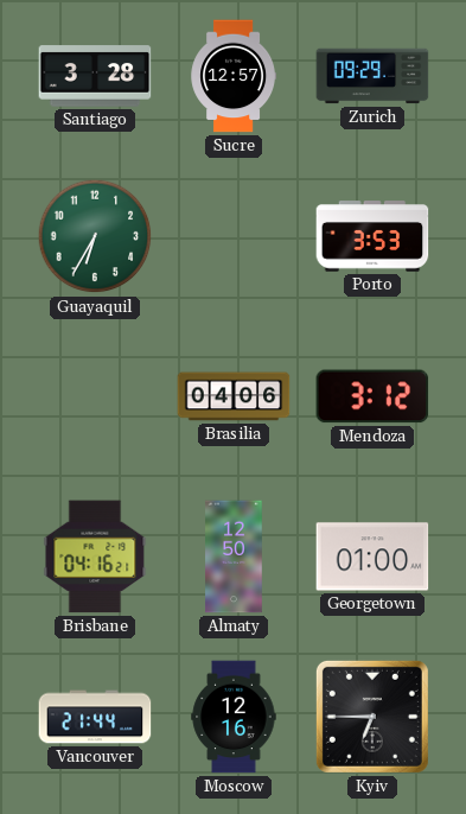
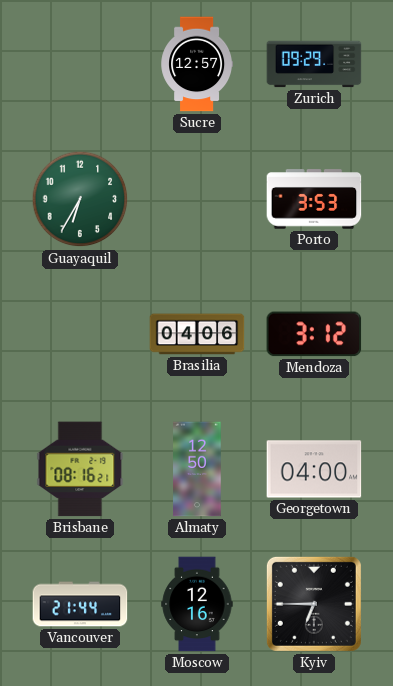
Santiago: 3:28 -> none (95, 76)
Brisbane: 04:16 -> 08:16 (80, 469)
Georgetown: 01:00 -> 04:00 (314, 469)
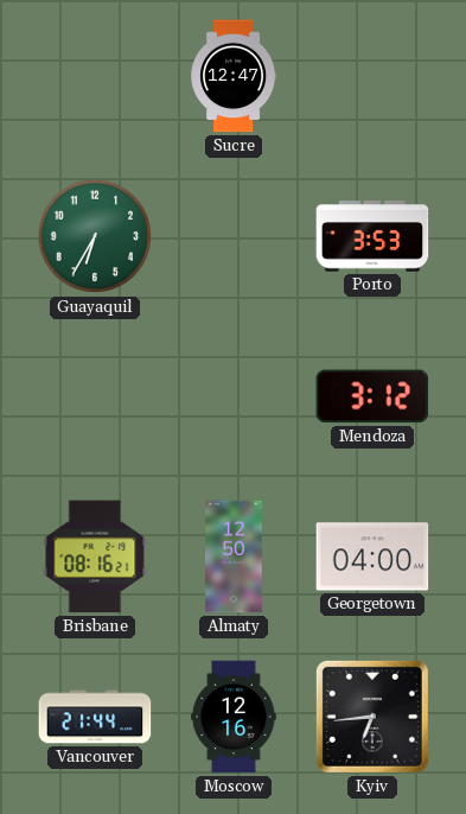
Sucre: 12:57 -> 12:47 (232, 76)
Zurich: 09:29 -> none (314, 64)
Brasilia: 04:06 -> none (197, 334)
Kyiv: 6:45 -> 6:44 (372, 717)
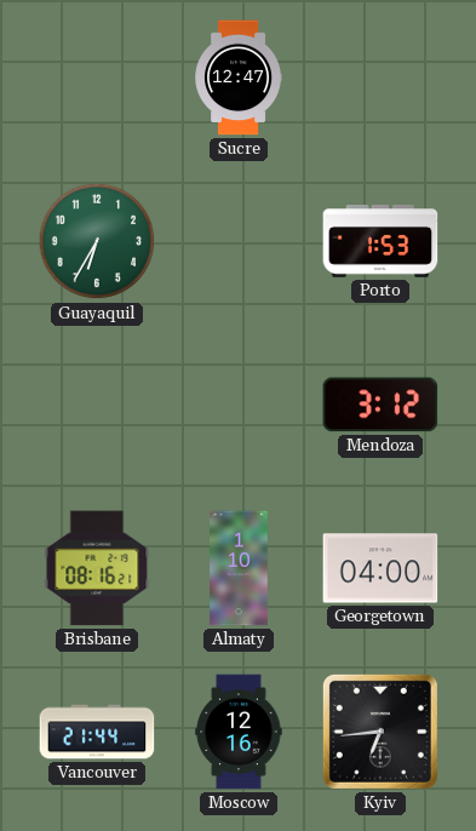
Porto: 3:53 -> 1:53 (380, 241)
Almaty: 12:50 -> 1:10 (239, 568)
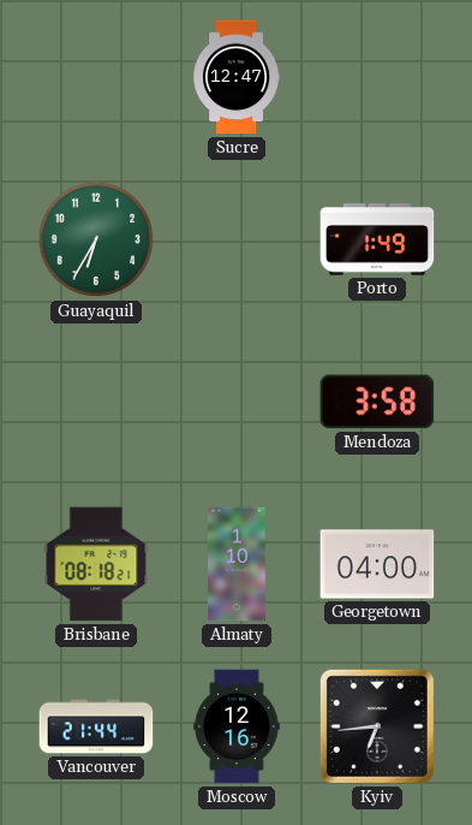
Porto: 1:53 -> 1:49 (377, 239)
Mendoza: 3:12 -> 3:58 (377, 402)
Brisbane: 08:16 -> 08:18 (96, 564)
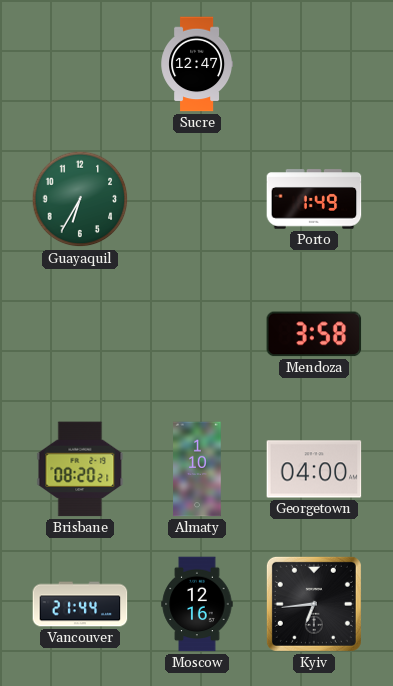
Brisbane: 08:18 -> 08:20 (80, 469)
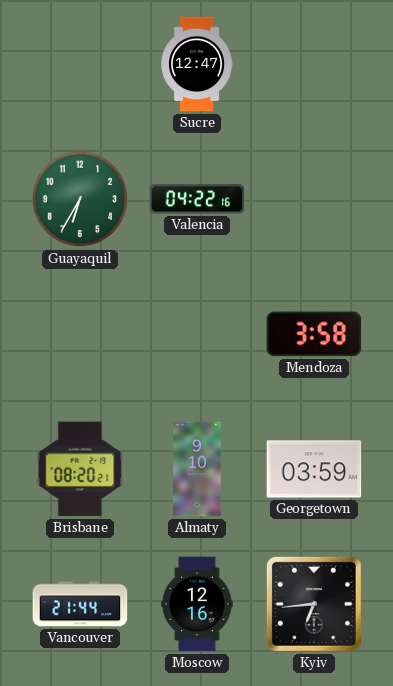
Valencia: none -> 04:22 (197, 199)
Porto: 1:49 -> none (314, 199)
Almaty: 1:10 -> 9:10 (197, 469)
Georgetown: 04:00 -> 03:59 (314, 469)
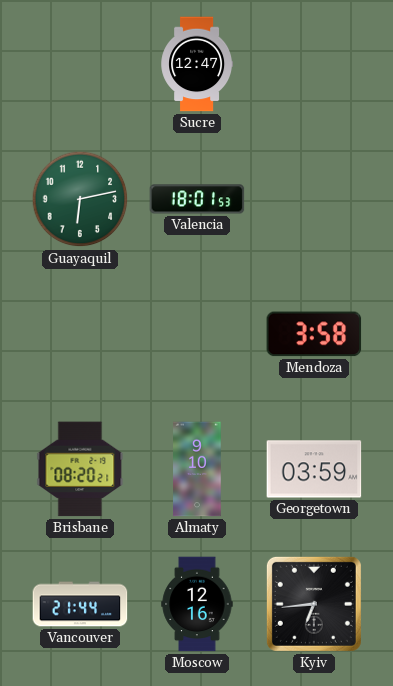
Guayaquil: 6:35 -> 6:13 (80, 199)
Valencia: 04:22 -> 18:01 (197, 199)
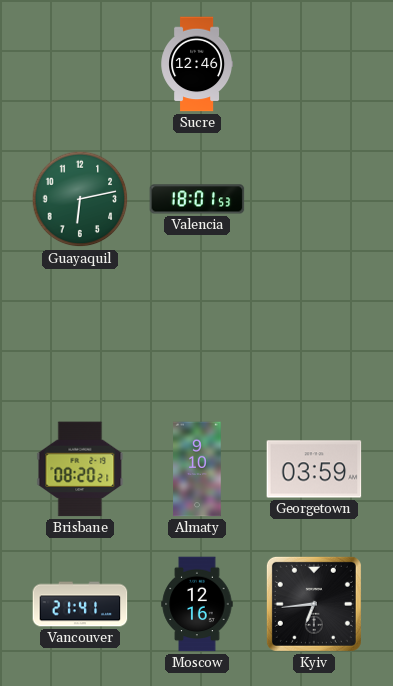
Sucre: 12:47 -> 12:46 (196, 64)
Mendoza: 3:58 -> none (314, 334)
Vancouver: 21:44 -> 21:41 (80, 604)
